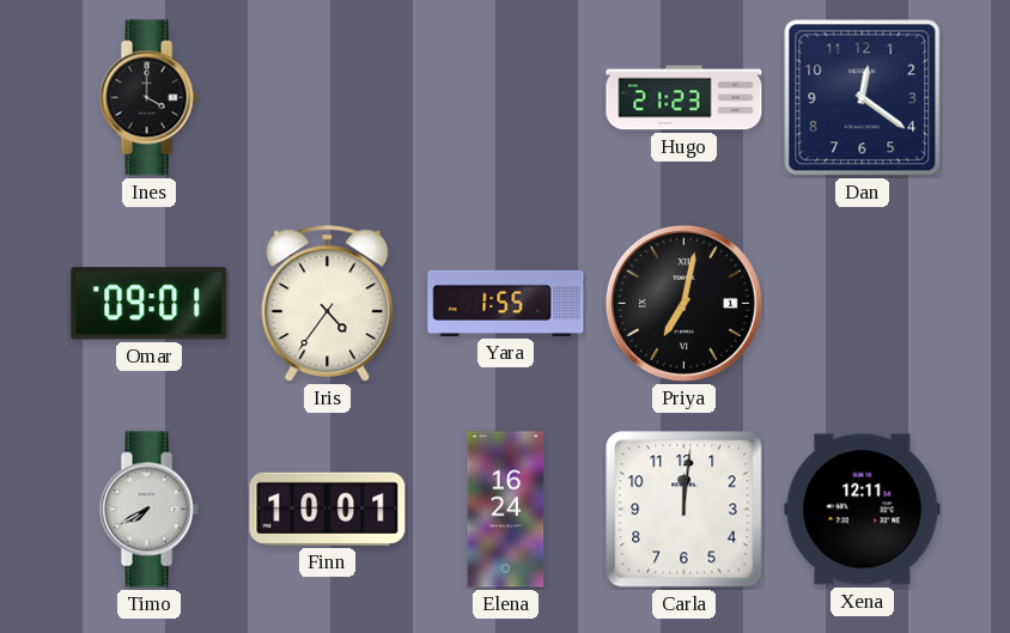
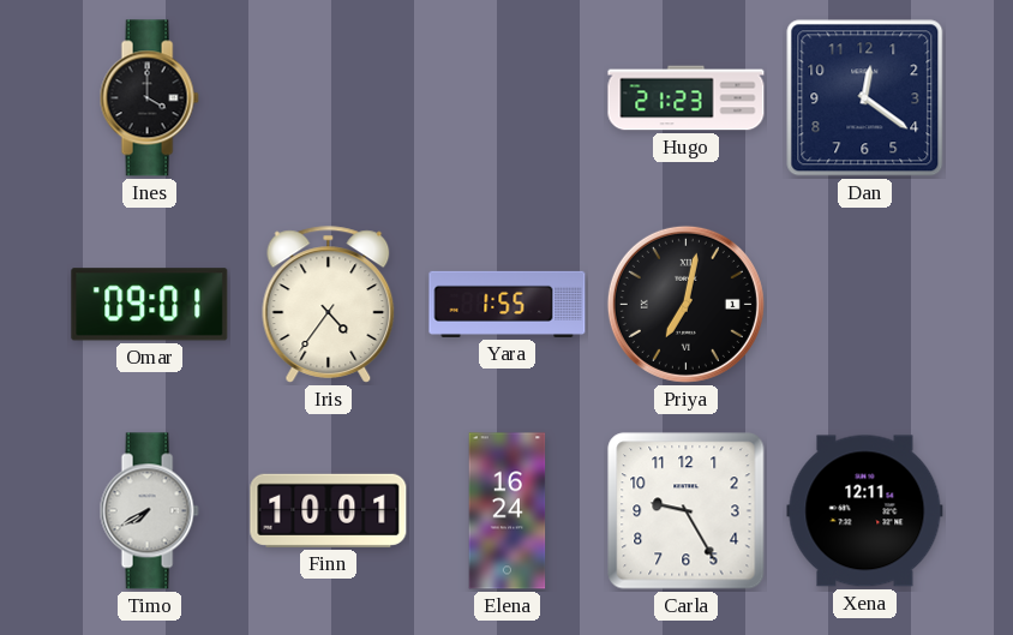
Carla: 12:01 -> 9:25 (687, 511)
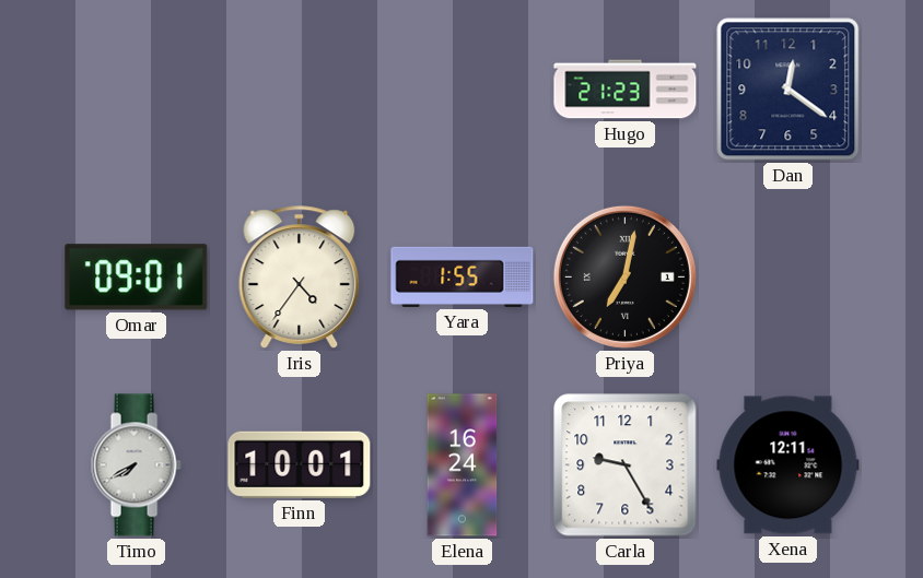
Ines: 4:00 -> none (149, 98)
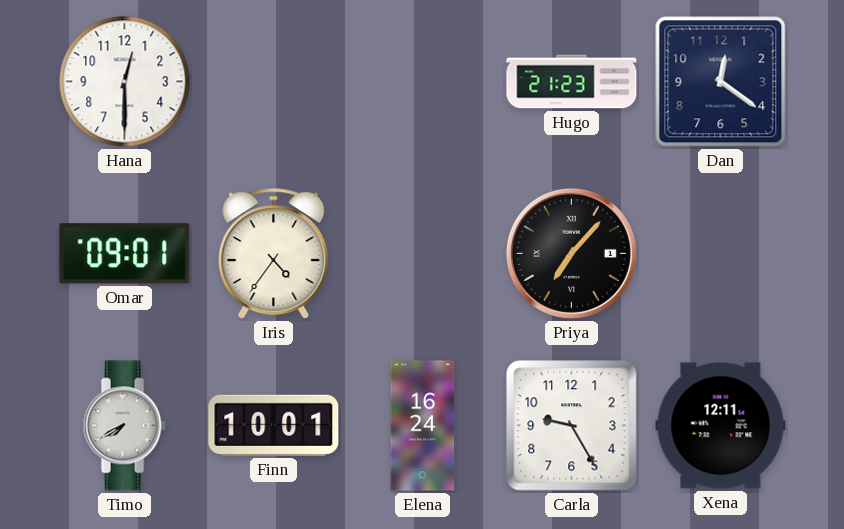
Hana: none -> 12:30 (125, 82)
Yara: 1:55 -> none (463, 276)
Priya: 7:02 -> 7:07 (571, 253)
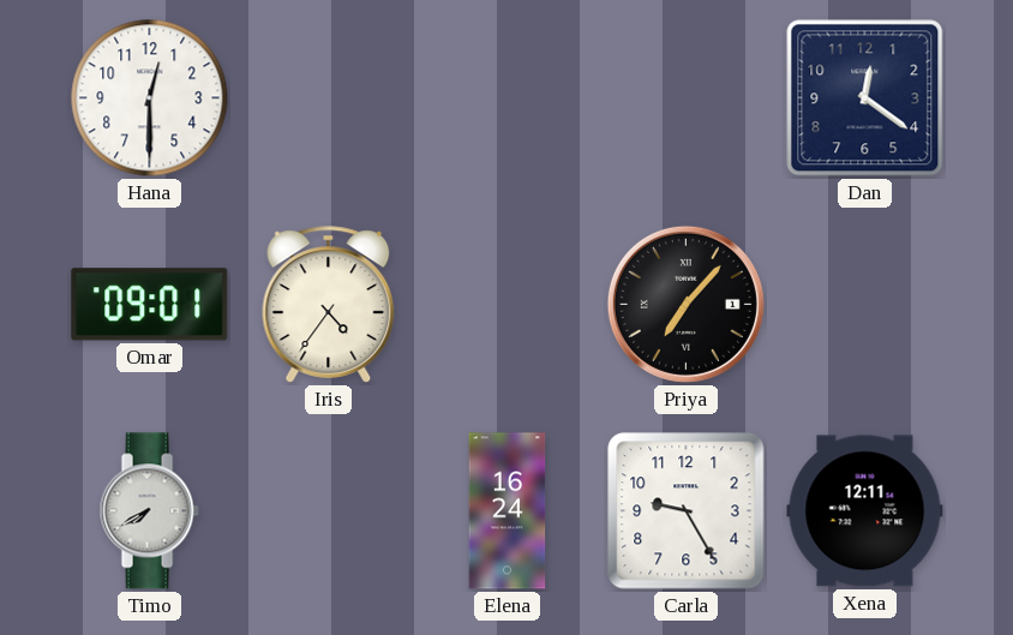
Hugo: 21:23 -> none (572, 82)
Finn: 10:01 -> none (274, 425)
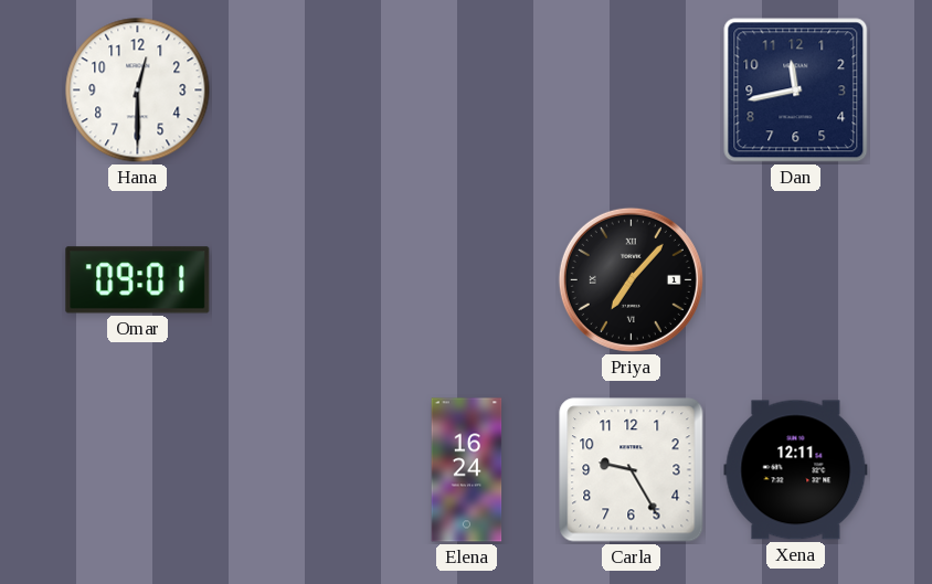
Dan: 12:21 -> 11:43 (796, 91)
Iris: 4:36 -> none (329, 305)
Timo: 7:40 -> none (149, 511)
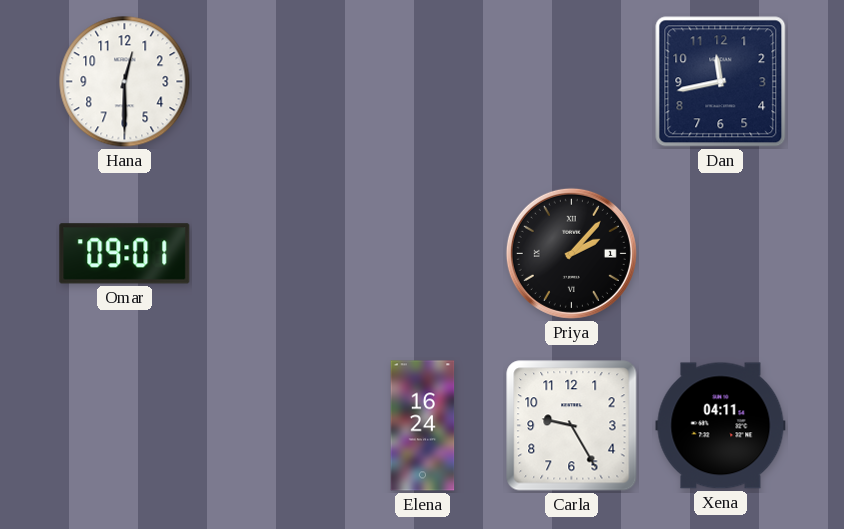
Priya: 7:07 -> 2:07 (571, 253)
Xena: 12:11 -> 04:11 (721, 426)
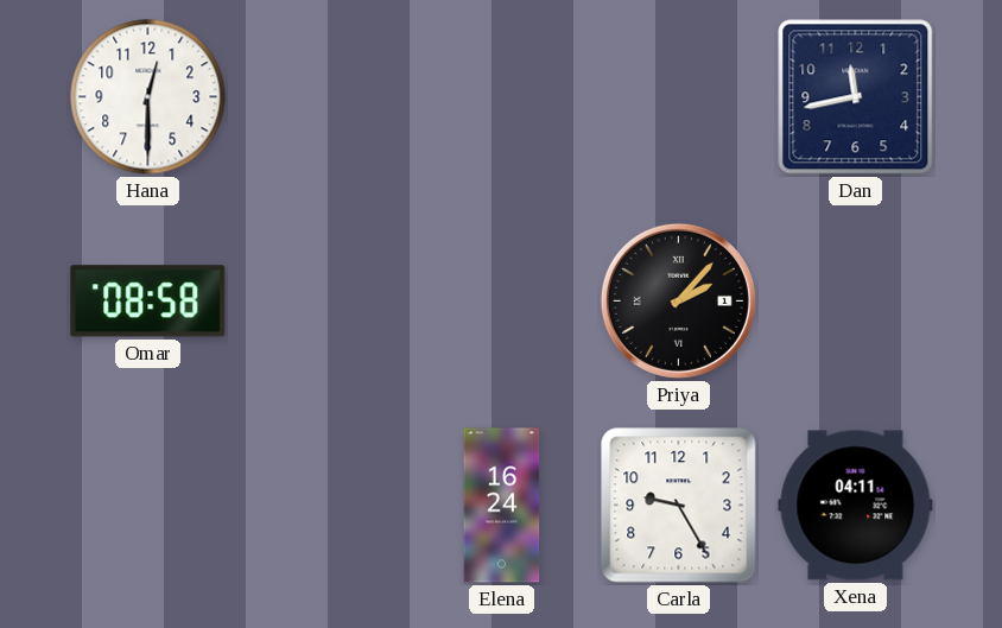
Omar: 09:01 -> 08:58 (148, 302)
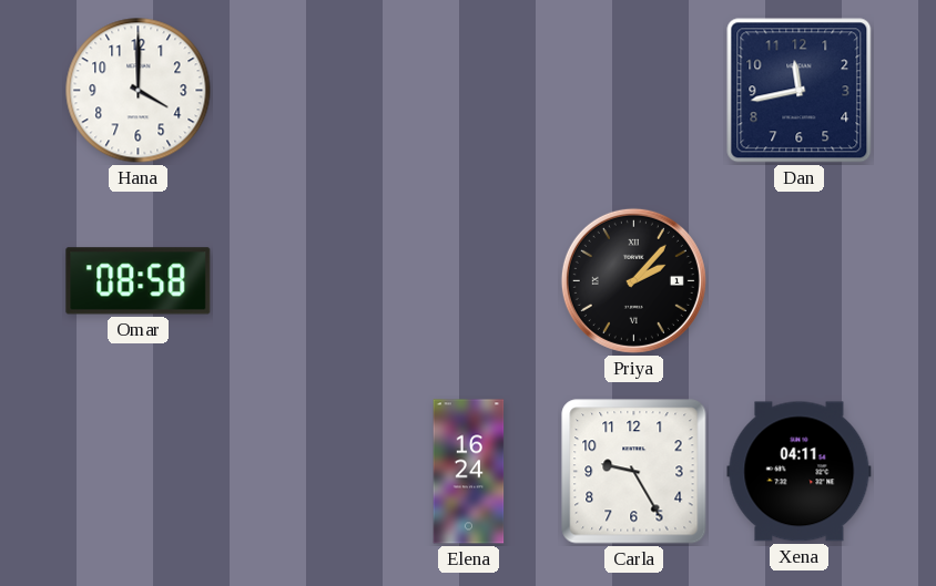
Hana: 12:30 -> 4:00 (139, 91)
